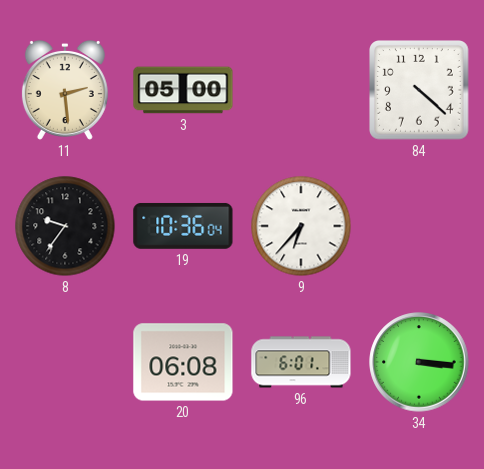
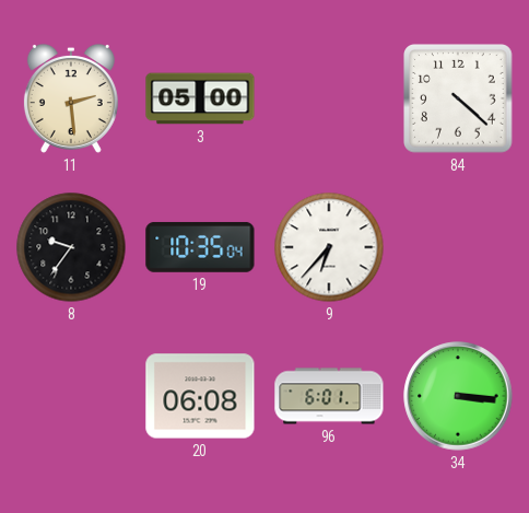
19: 10:36 -> 10:35 (200, 247)
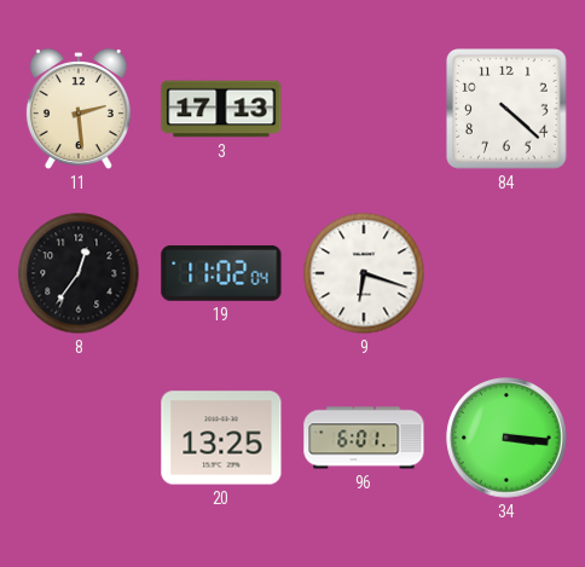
3: 05:00 -> 17:13 (221, 109)
8: 9:36 -> 12:36 (79, 273)
19: 10:35 -> 11:02 (221, 273)
9: 6:37 -> 6:18 (364, 273)
20: 06:08 -> 13:25 (221, 438)
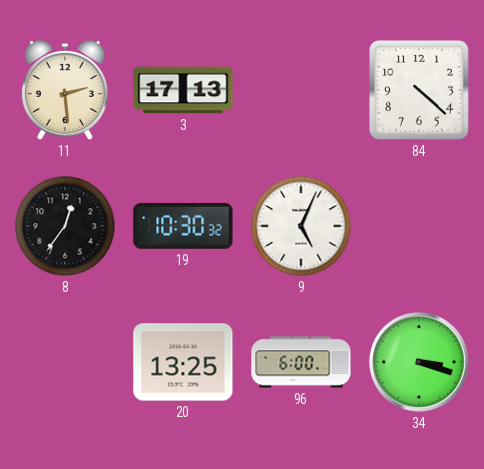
19: 11:02 -> 10:30 (183, 226)
9: 6:18 -> 5:04 (301, 226)
96: 6:01 -> 6:00 (301, 362)
34: 3:16 -> 3:18 (419, 362)
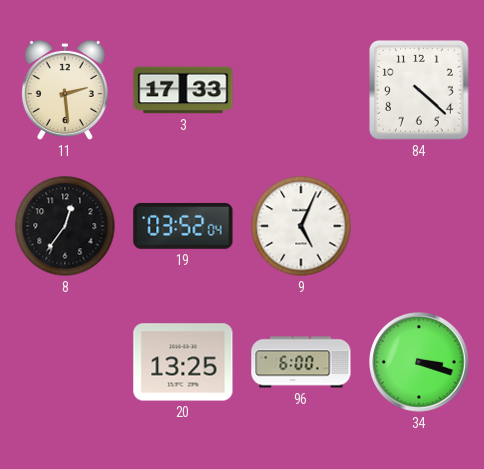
3: 17:13 -> 17:33 (183, 90)
19: 10:30 -> 03:52 (183, 226)
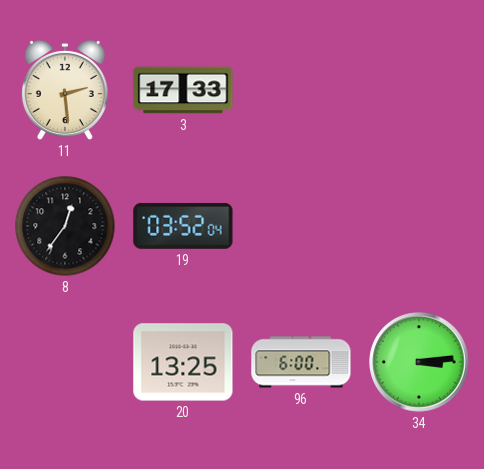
84: 4:22 -> none (419, 90)
9: 5:04 -> none (301, 226)
34: 3:18 -> 3:14 (419, 362)
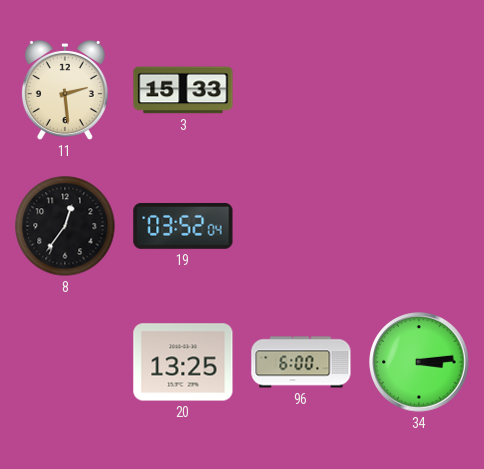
3: 17:33 -> 15:33 (183, 90)
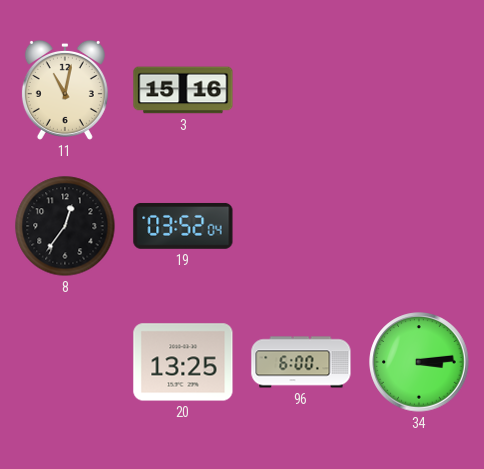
11: 2:29 -> 11:02 (65, 90)
3: 15:33 -> 15:16 (183, 90)
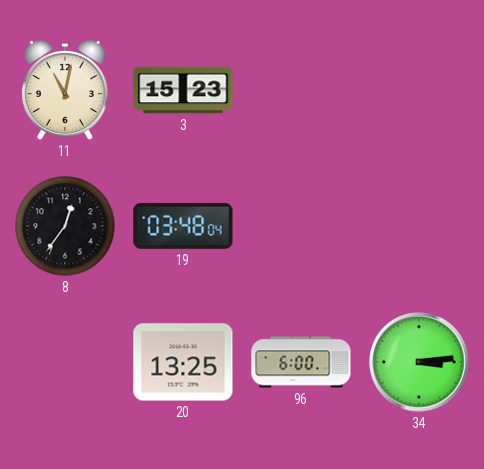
3: 15:16 -> 15:23 (183, 90)
19: 03:52 -> 03:48 (183, 226)
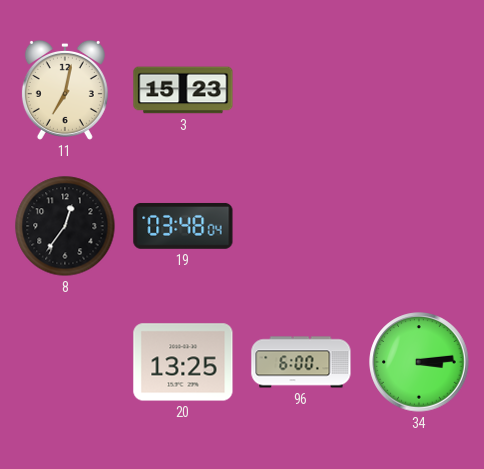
11: 11:02 -> 7:02 (65, 90)
